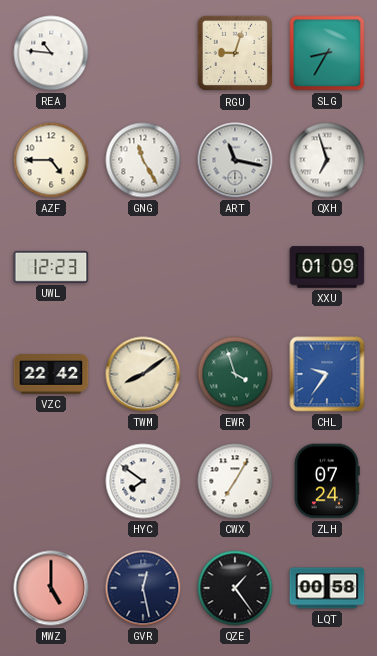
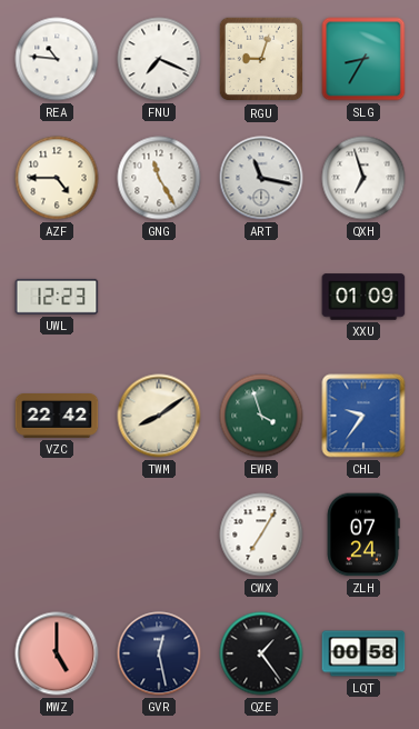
FNU: none -> 7:19 (159, 59)
HYC: 7:51 -> none (143, 481)
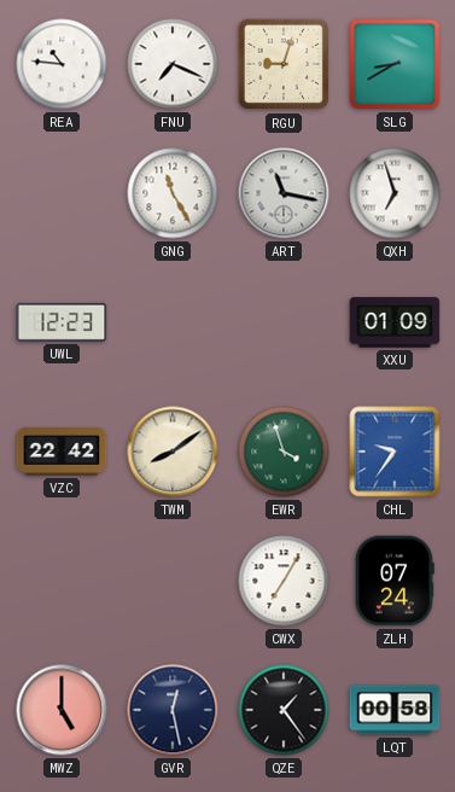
SLG: 8:35 -> 8:40 (395, 64)
AZF: 4:45 -> none (57, 178)
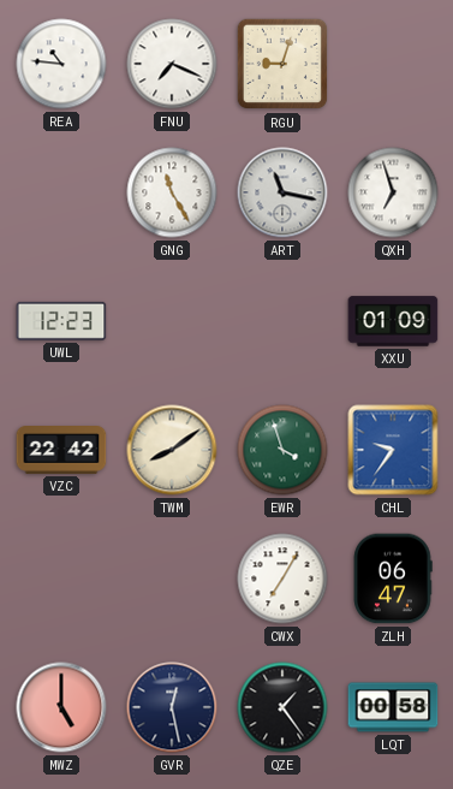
SLG: 8:40 -> none (395, 64)
ZLH: 07:24 -> 06:47 (393, 579)
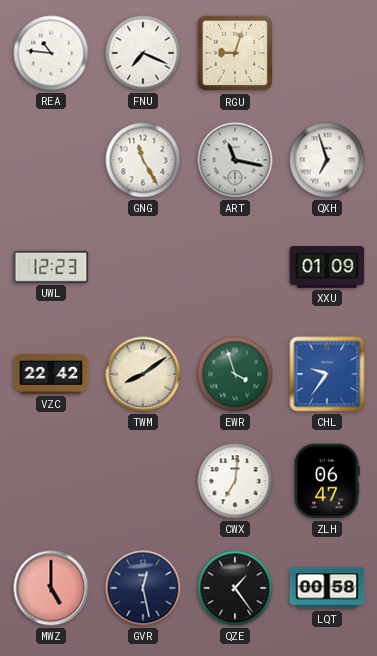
CWX: 7:05 -> 7:01 (235, 481)
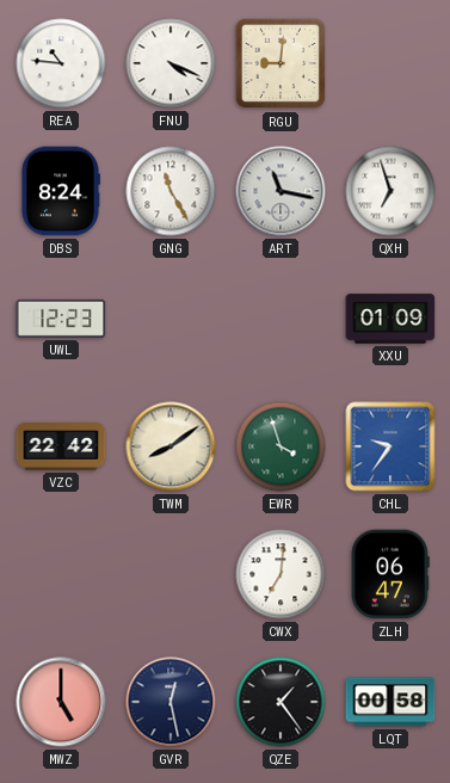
FNU: 7:19 -> 4:19 (171, 63)
RGU: 9:03 -> 9:01 (281, 63)
DBS: none -> 8:24 (60, 191)
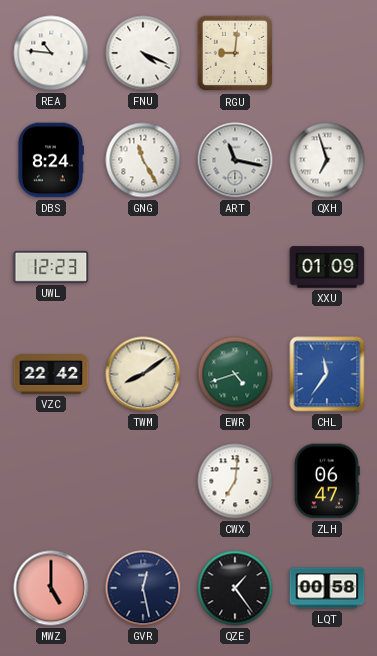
EWR: 3:57 -> 4:42 (235, 374)
CHL: 9:36 -> 11:36 (327, 374)
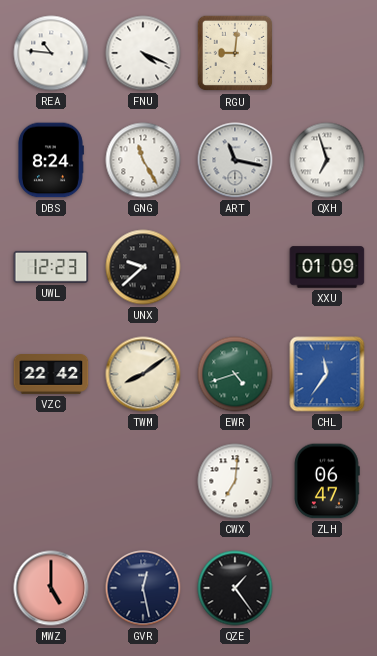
UNX: none -> 9:38 (143, 267)
LQT: 00:58 -> none (327, 588)
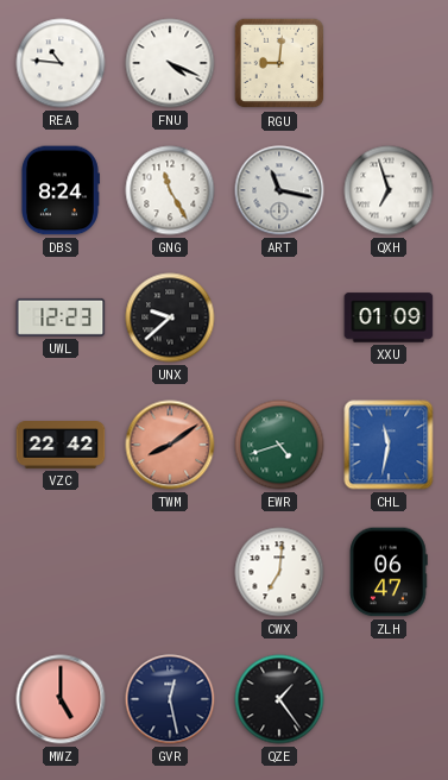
TWM dial: cream -> salmon (170, 445)
CHL: 11:36 -> 11:32 (389, 445)
